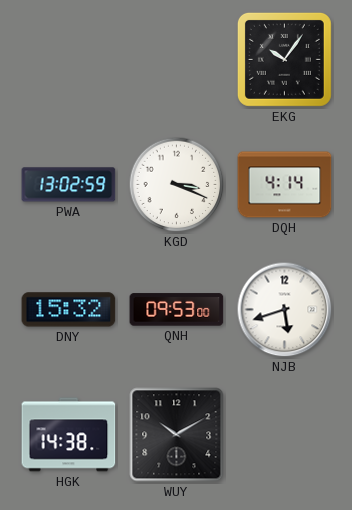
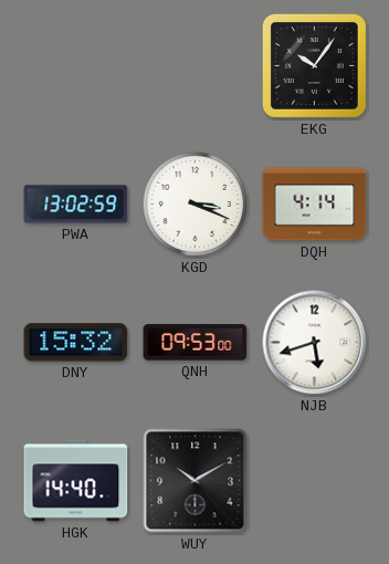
HGK: 14:38 -> 14:40 (76, 481)
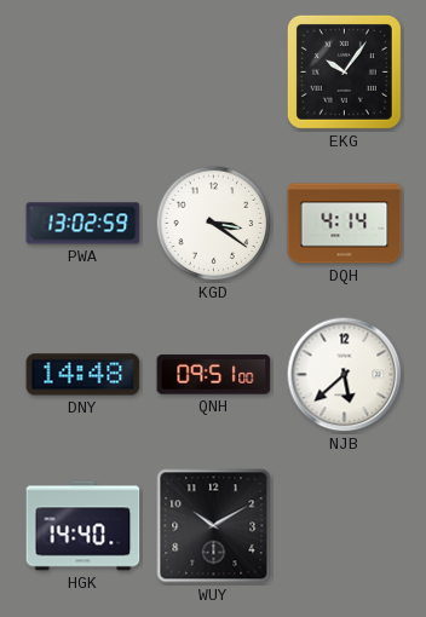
KGD: 3:19 -> 3:21 (214, 224)
DNY: 15:32 -> 14:48 (84, 375)
QNH: 09:53 -> 09:51 (214, 375)
NJB: 5:42 -> 5:38 (345, 375)
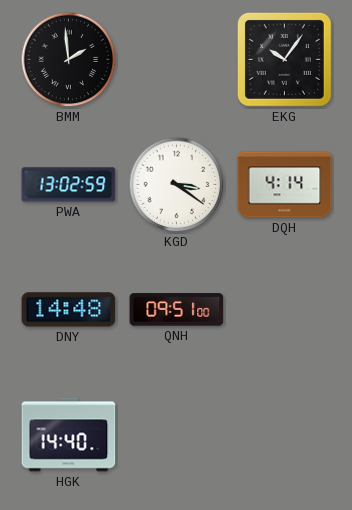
BMM: none -> 1:59 (69, 60)
NJB: 5:38 -> none (345, 375)
WUY: 10:10 -> none (214, 526)
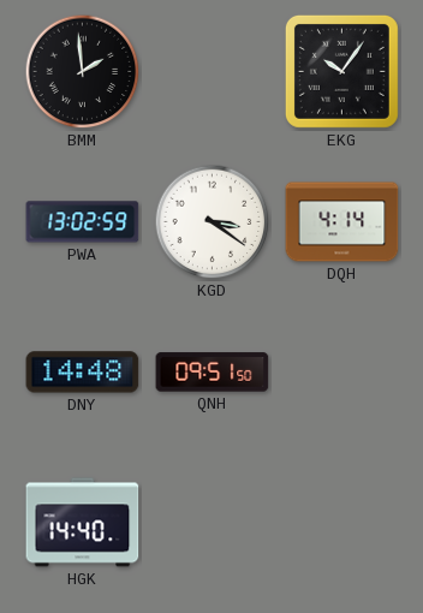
QNH: 09:51:00 -> 09:51:50 (213, 373)
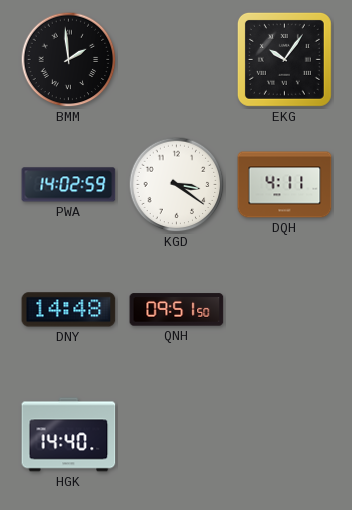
PWA: 13:02 -> 14:02 (69, 185)
DQH: 4:14 -> 4:11 (285, 185)
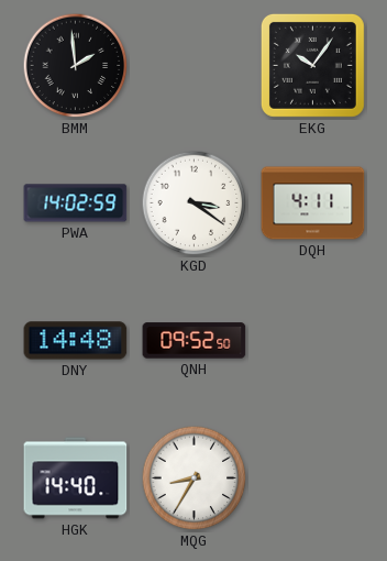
QNH: 09:51 -> 09:52 (195, 341)
MQG: none -> 8:35 (195, 479)
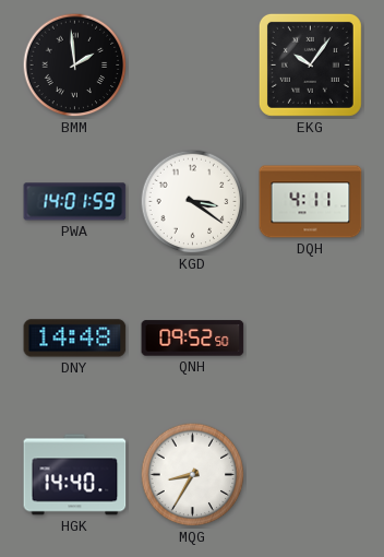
PWA: 14:02 -> 14:01 (75, 202)
